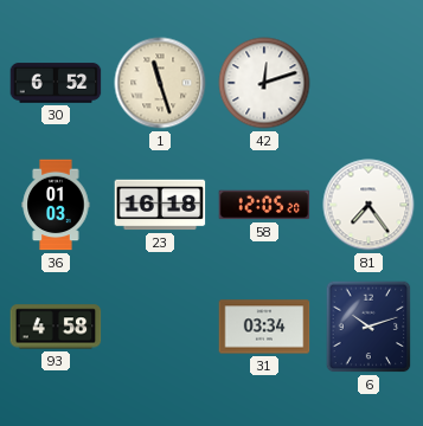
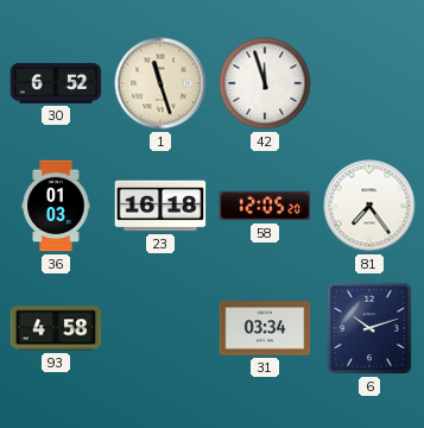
42: 12:12 -> 11:57 (265, 83)
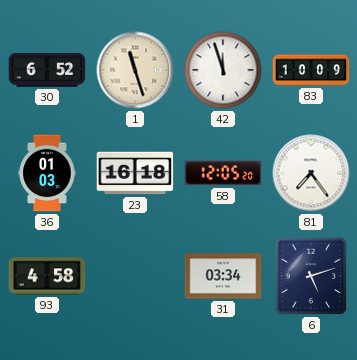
83: none -> 10:09 (311, 70)
6: 10:12 -> 5:12 (311, 276)
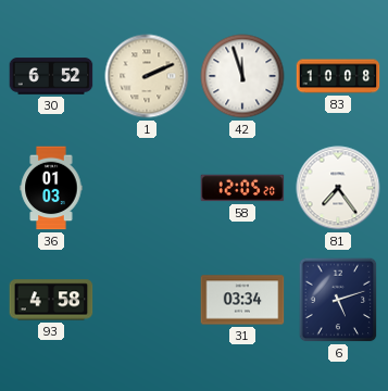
1: 11:27 -> 2:11 (147, 76)
83: 10:09 -> 10:08 (338, 76)
23: 16:18 -> none (135, 173)
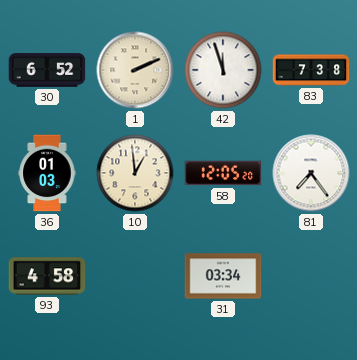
83: 10:08 -> 7:38 (311, 70)
10: none -> 12:59 (135, 173)
6: 5:12 -> none (338, 300)
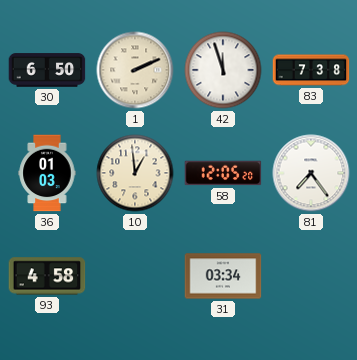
30: 6:52 -> 6:50 (47, 70)
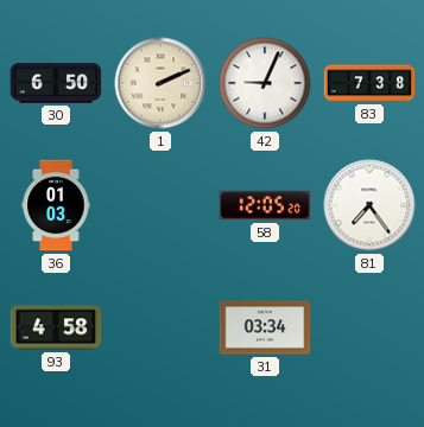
42: 11:57 -> 9:04 (265, 83)
10: 12:59 -> none (135, 173)
